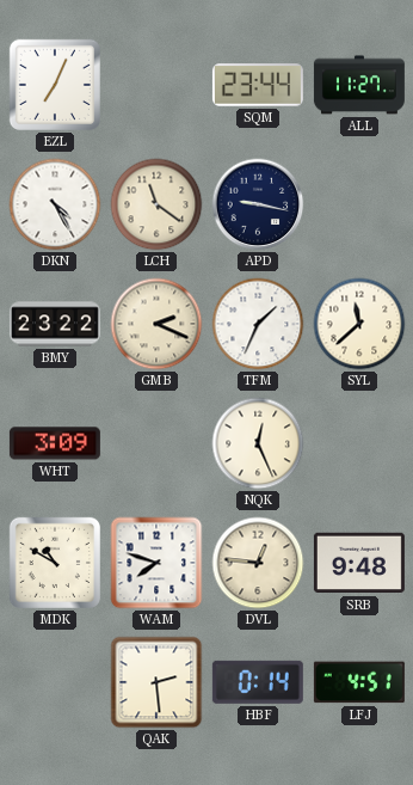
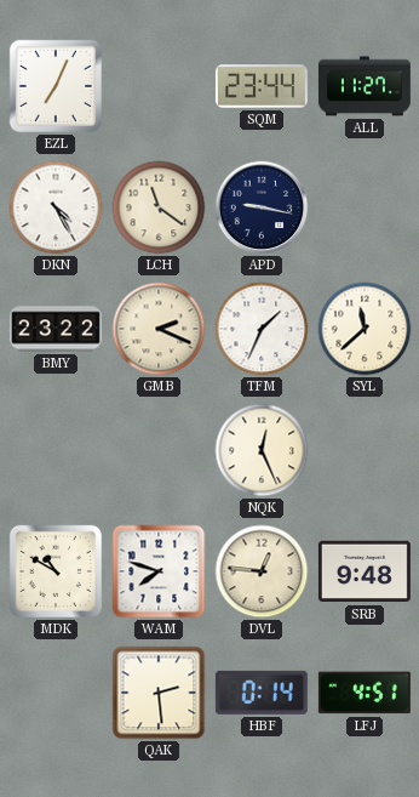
WHT: 3:09 -> none (55, 443)
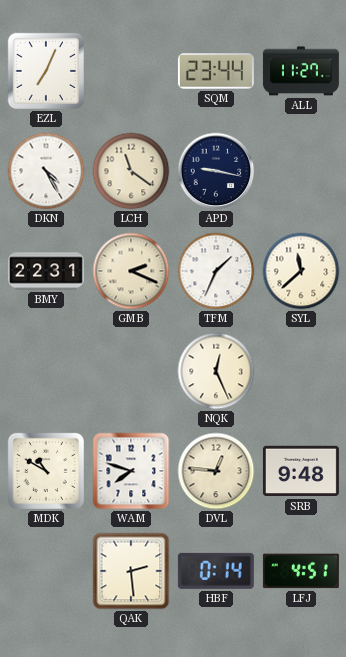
BMY: 23:22 -> 22:31 (46, 271)
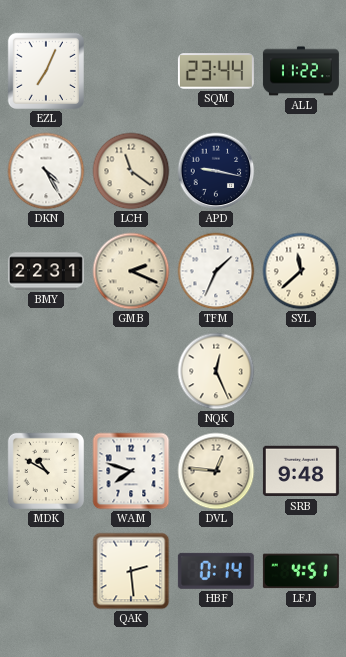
ALL: 11:27 -> 11:22 (301, 71)
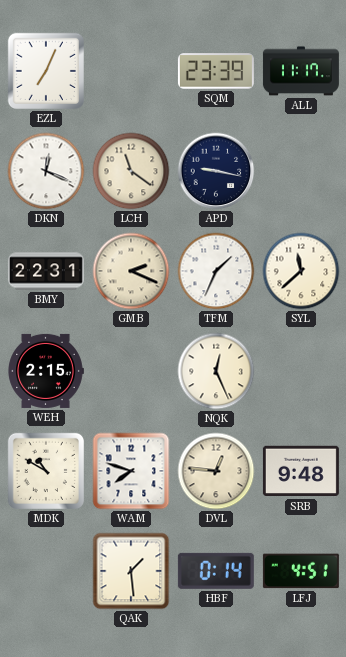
SQM: 23:44 -> 23:39 (216, 71)
ALL: 11:22 -> 11:17 (301, 71)
DKN: 4:25 -> 12:19 (46, 171)
WEH: none -> 2:15 (46, 371)
QAK: 2:29 -> 1:29 (131, 571)
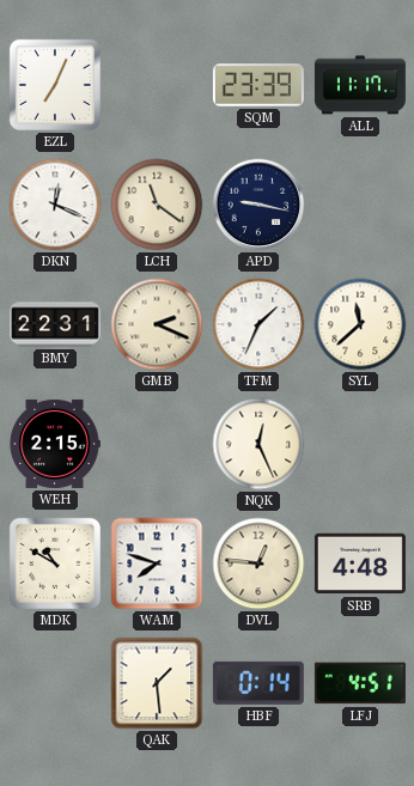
SRB: 9:48 -> 4:48 (360, 563)
